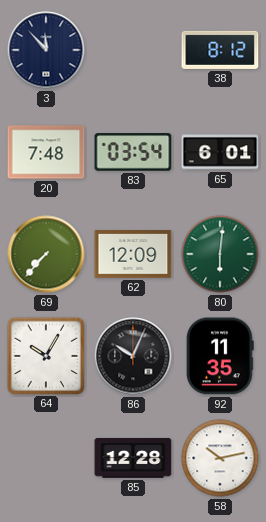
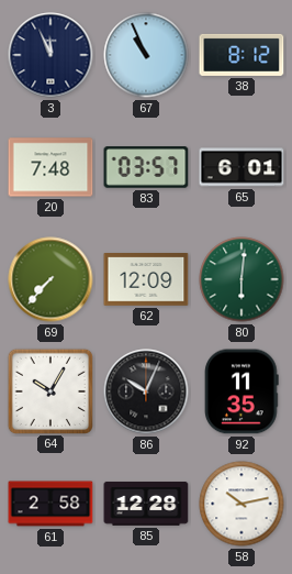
3: 11:53 -> 11:56 (50, 55)
67: none -> 10:56 (146, 55)
83: 03:54 -> 03:57 (146, 167)
61: none -> 2:58 (50, 504)
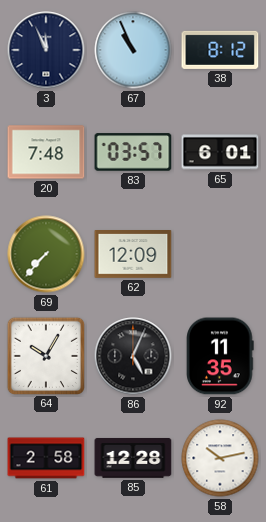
80: 6:01 -> none (242, 279)
86: 10:04 -> 5:04 (133, 356)
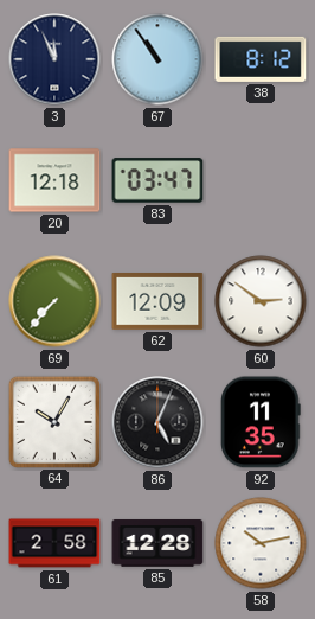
67: 10:56 -> 10:54 (157, 59)
20: 7:48 -> 12:18 (54, 180)
83: 03:57 -> 03:47 (157, 180)
65: 6:01 -> none (220, 152)
60: none -> 2:51 (261, 301)
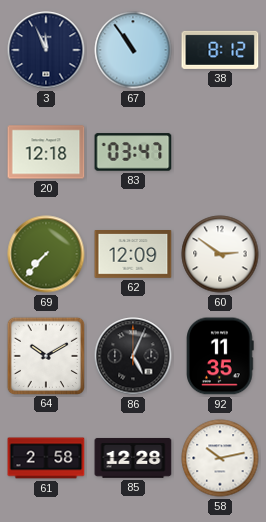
64: 10:05 -> 10:10 (45, 355)
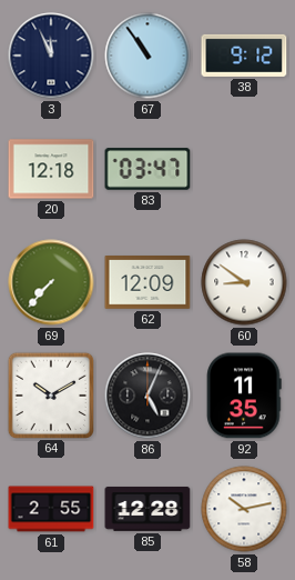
38: 8:12 -> 9:12 (244, 56)
60: 2:51 -> 8:51 (244, 282)
61: 2:58 -> 2:55 (51, 509)
